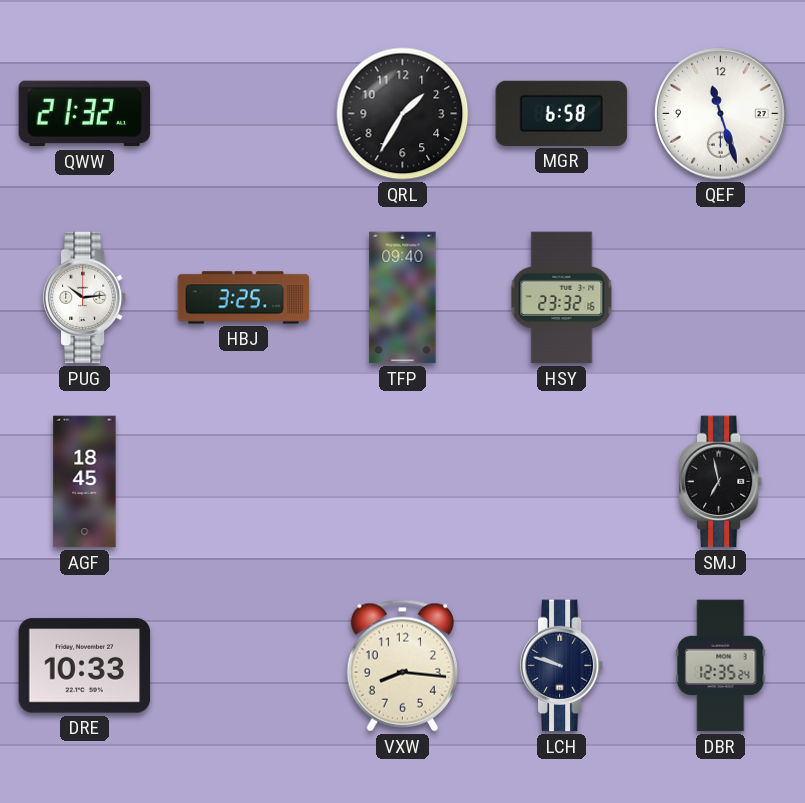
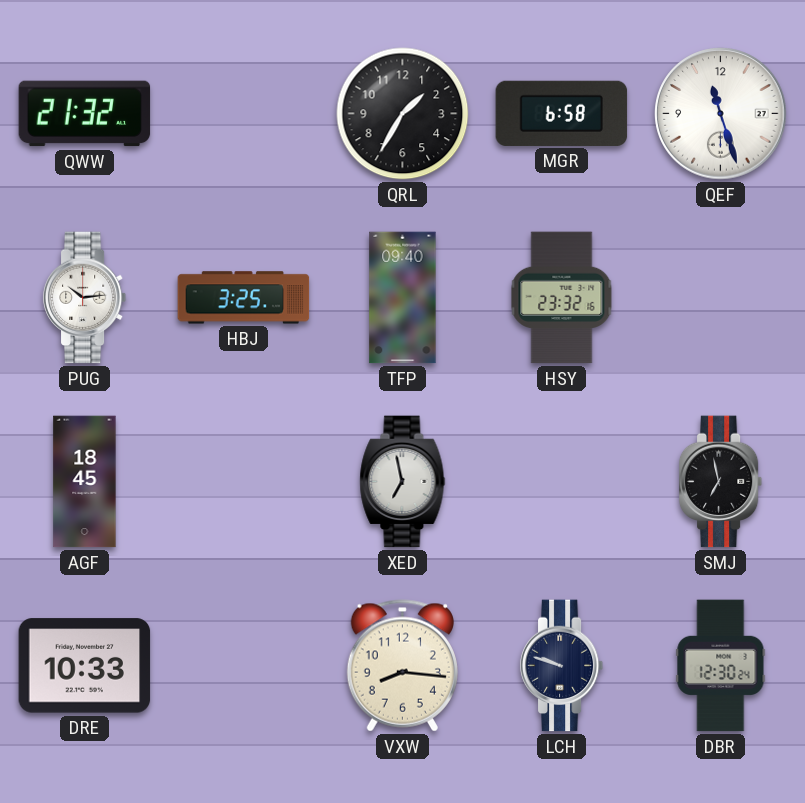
XED: none -> 6:58 (403, 482)
DBR: 12:35 -> 12:30 (721, 666)
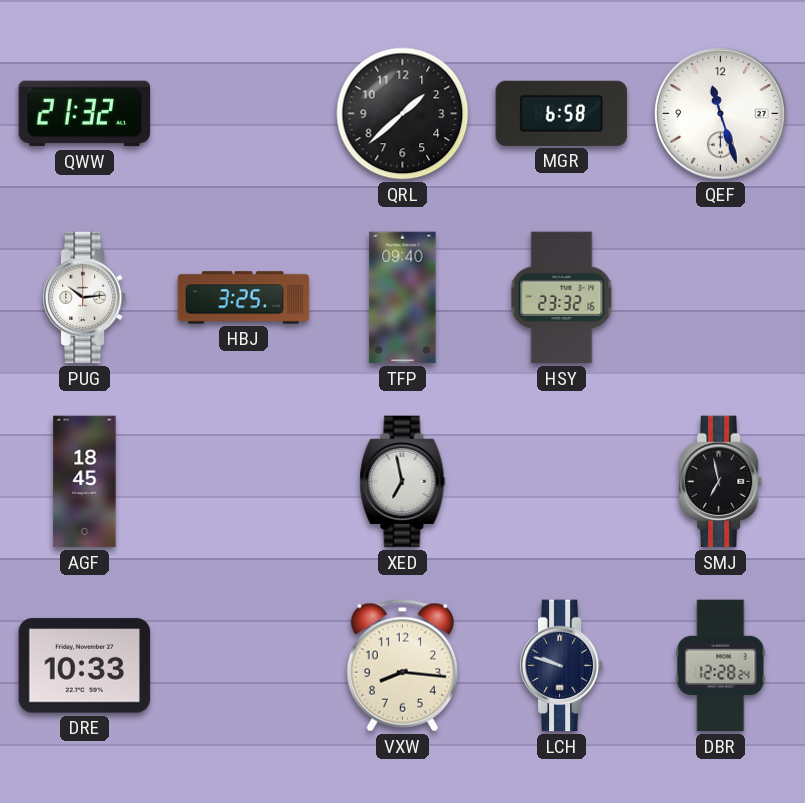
QRL: 1:35 -> 1:38 (403, 114)
DBR: 12:30 -> 12:28 (721, 666)
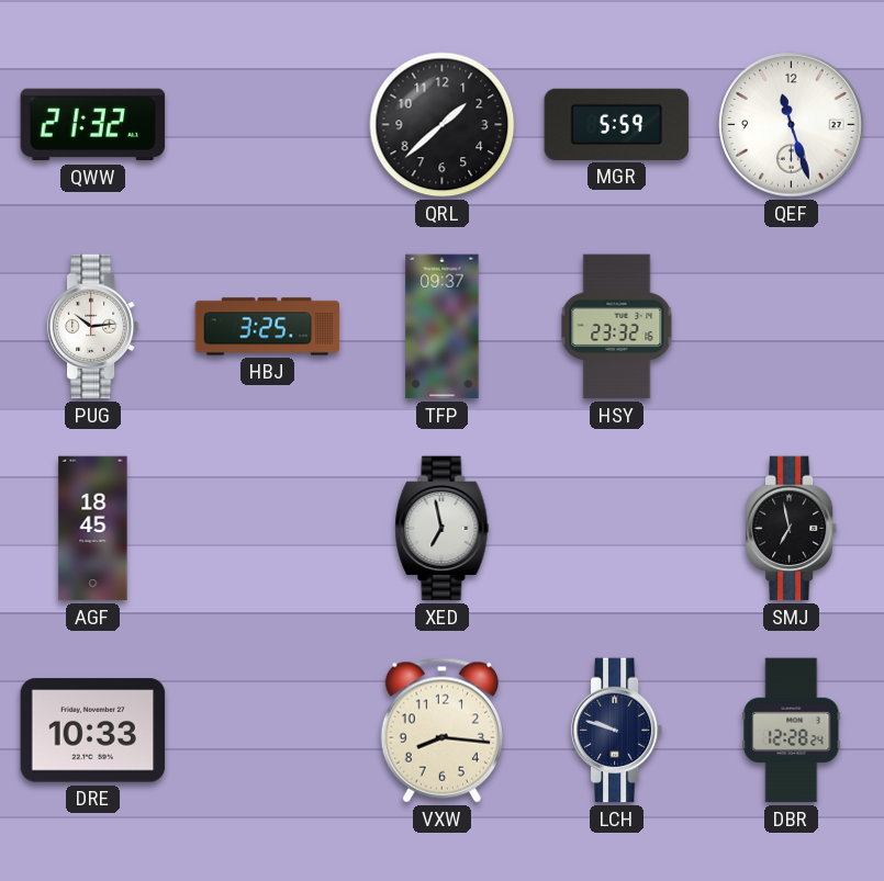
MGR: 6:58 -> 5:59 (617, 124)
TFP: 09:40 -> 09:37 (443, 327)
